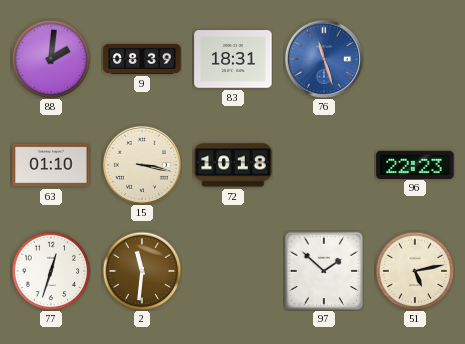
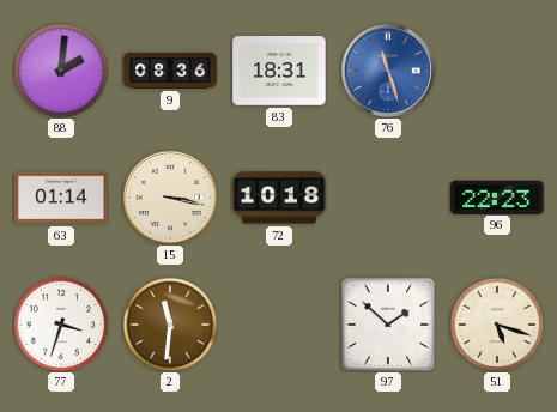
9: 08:39 -> 08:36 (170, 71)
63: 01:10 -> 01:14 (61, 198)
77: 12:33 -> 3:33 (61, 325)
51: 5:13 -> 5:18 (497, 325)
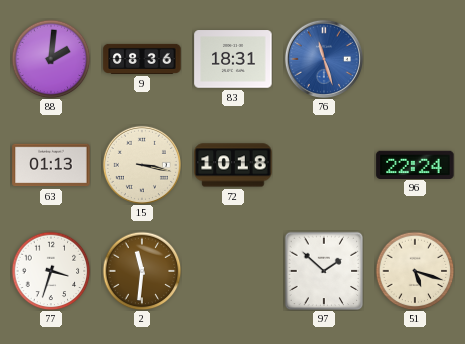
63: 01:14 -> 01:13 (51, 165)
96: 22:23 -> 22:24 (415, 164)
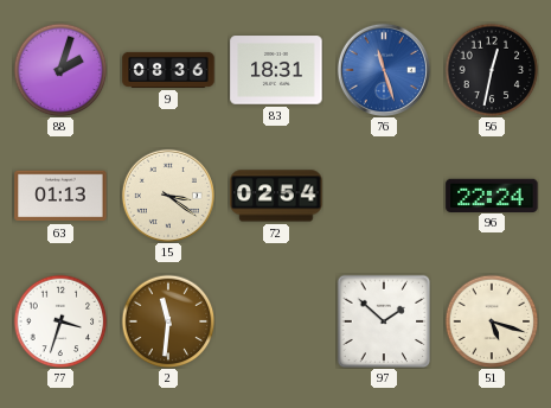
88: 2:01 -> 2:03 (60, 70)
56: none -> 12:32 (492, 70)
15: 3:17 -> 3:21 (168, 196)
72: 10:18 -> 02:54 (276, 196)
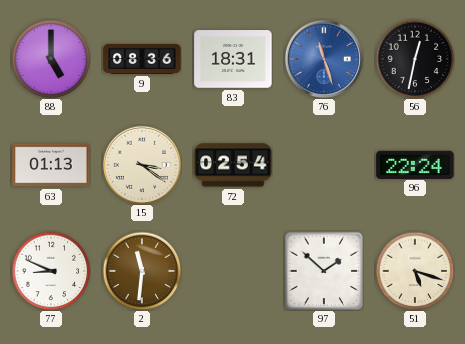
88: 2:03 -> 5:00 (51, 59)
77: 3:33 -> 8:49 (51, 271)
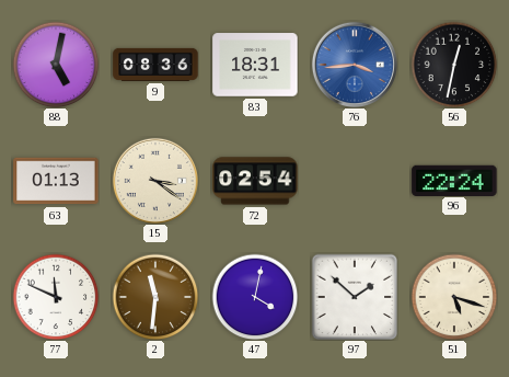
88: 5:00 -> 5:02 (56, 65)
76: 11:27 -> 3:44 (355, 65)
77: 8:49 -> 11:49 (56, 297)
47: none -> 4:02 (255, 297)
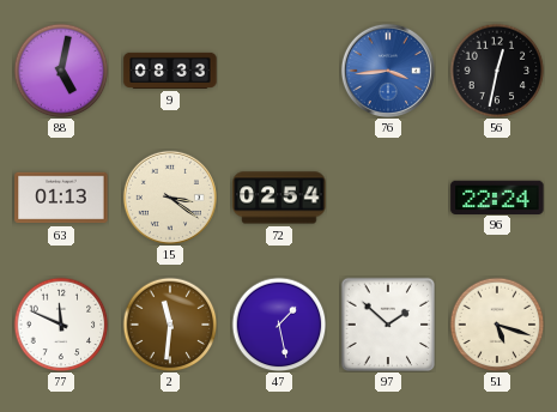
9: 08:36 -> 08:33 (170, 71)
83: 18:31 -> none (255, 65)
47: 4:02 -> 1:28 (279, 325)
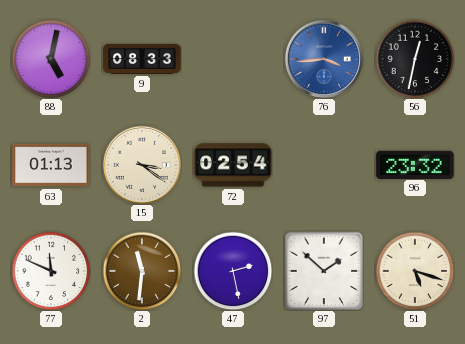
96: 22:24 -> 23:32 (415, 164)
47: 1:28 -> 2:28 (233, 271)
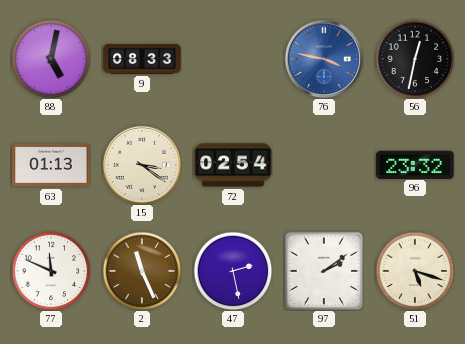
76: 3:44 -> 3:47 (324, 59)
2: 11:31 -> 11:26 (142, 271)
97: 1:52 -> 2:09 (324, 271)
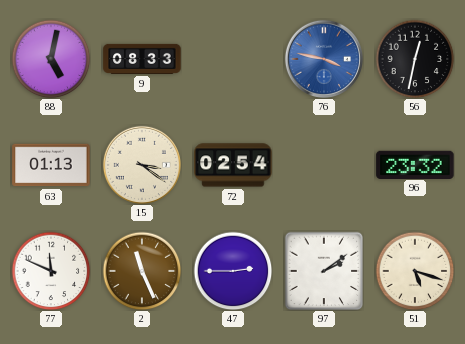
47: 2:28 -> 2:45 (233, 271)
